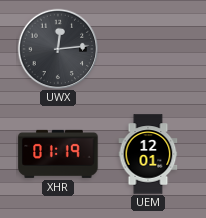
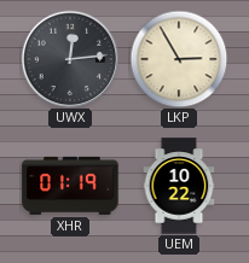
LKP: none -> 2:55 (179, 59)
UEM: 12:01 -> 10:22 (179, 186)
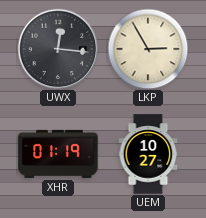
UWX: 12:14 -> 12:16 (58, 49)
UEM: 10:22 -> 10:27 (148, 154)
